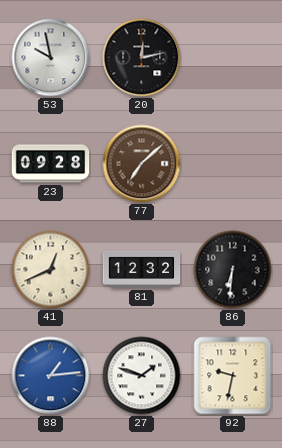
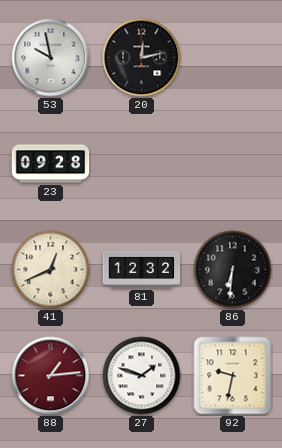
77: 7:08 -> none (142, 164)
88 dial: blue -> burgundy (51, 376)
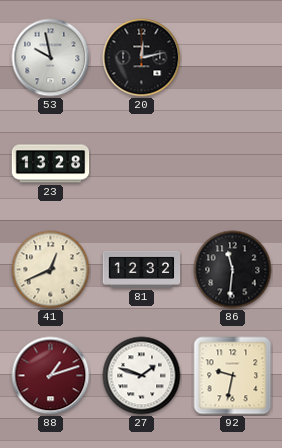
23: 09:28 -> 13:28 (51, 164)
86: 6:31 -> 11:31 (233, 270)
88: 1:14 -> 1:12 (51, 376)
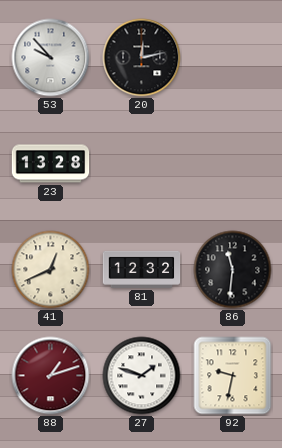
53: 9:58 -> 9:53 (51, 58)
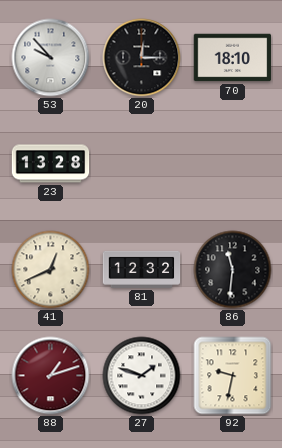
20: 12:13 -> 12:15 (142, 58)
70: none -> 18:10 (233, 58)
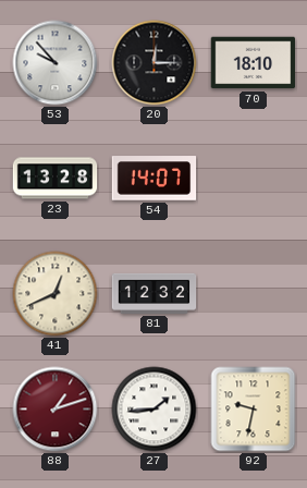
54: none -> 14:07 (155, 179)
86: 11:31 -> none (233, 270)
27: 1:48 -> 1:44 (155, 410)
